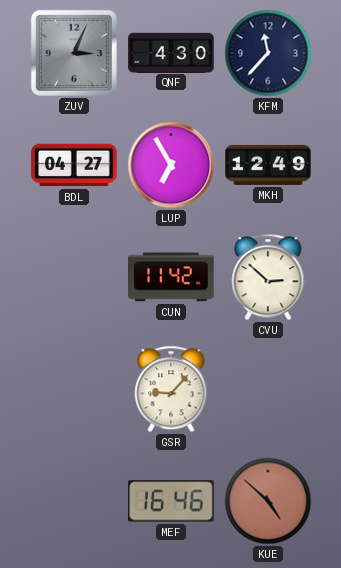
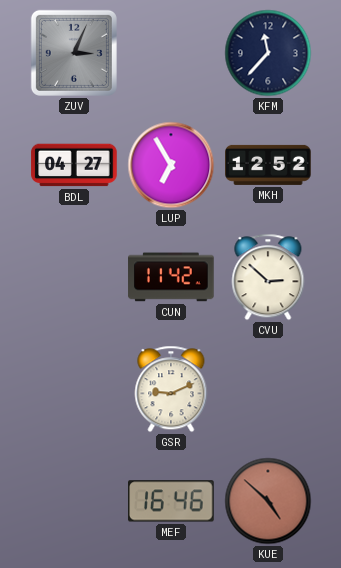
QNF: 4:30 -> none (171, 52)
MKH: 12:49 -> 12:52 (268, 165)
GSR: 9:07 -> 9:11 (171, 389)
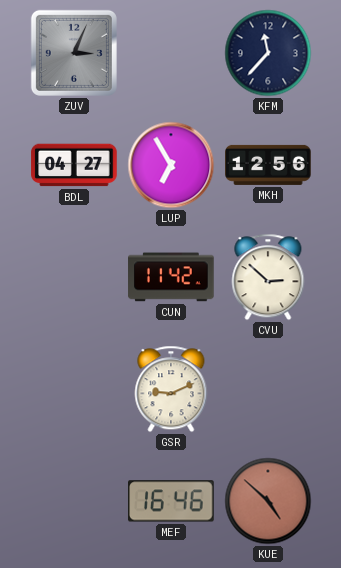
MKH: 12:52 -> 12:56 (268, 165)
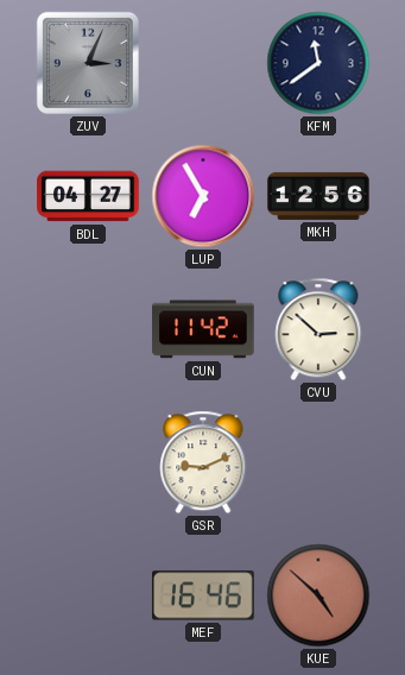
KFM: 11:37 -> 11:39 (318, 63)
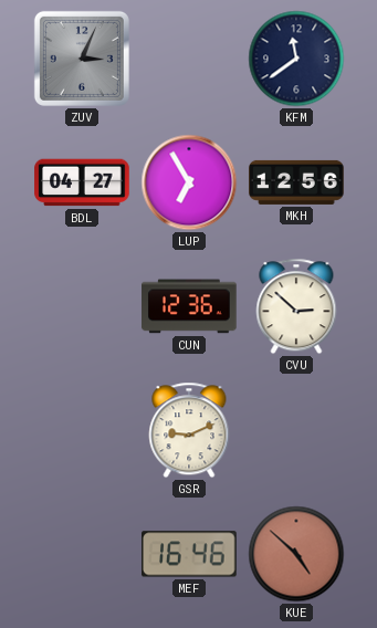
CUN: 11:42 -> 12:36 (189, 306)
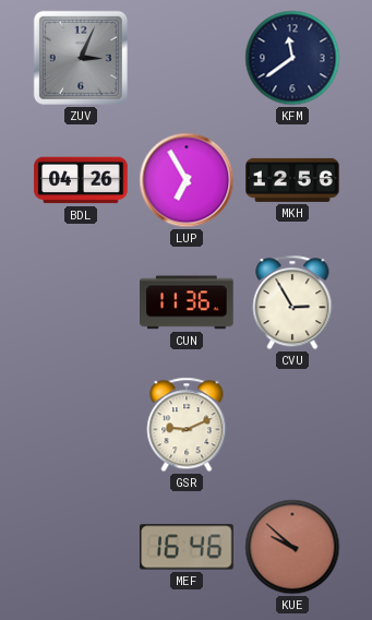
BDL: 04:27 -> 04:26 (81, 180)
CUN: 12:36 -> 11:36 (187, 302)
CVU: 2:52 -> 2:55 (292, 302)
KUE: 4:52 -> 9:52 (292, 547)
